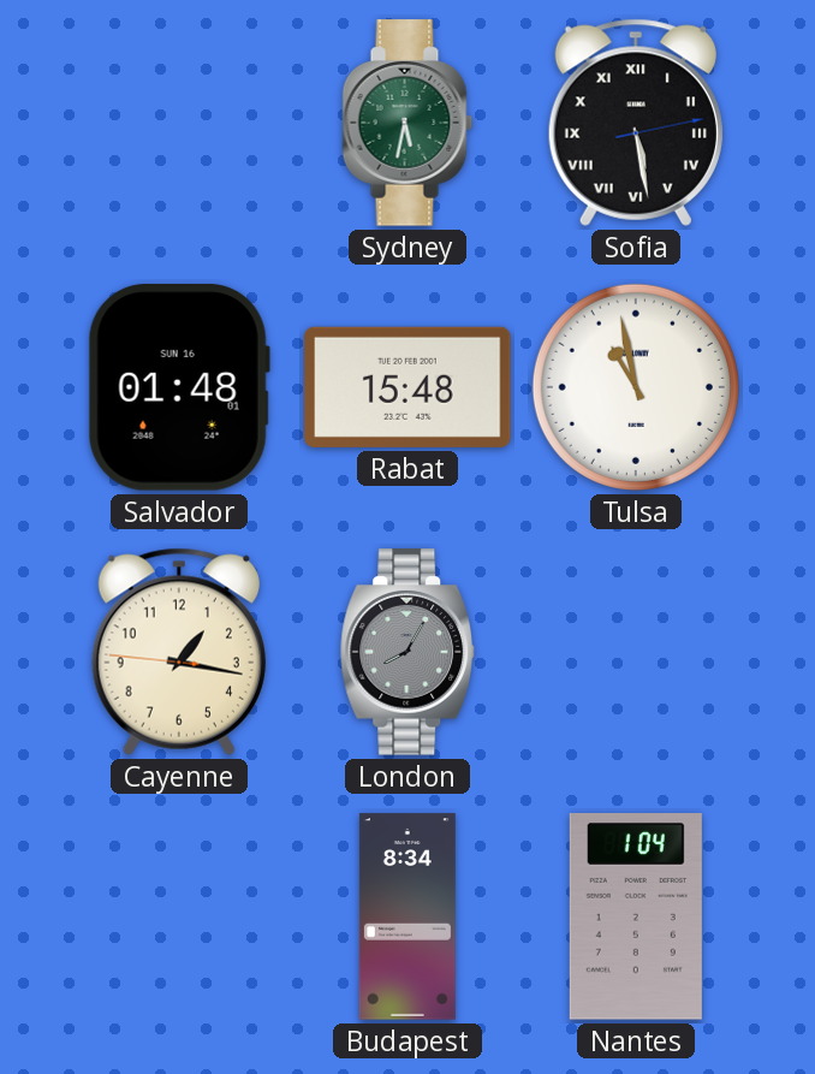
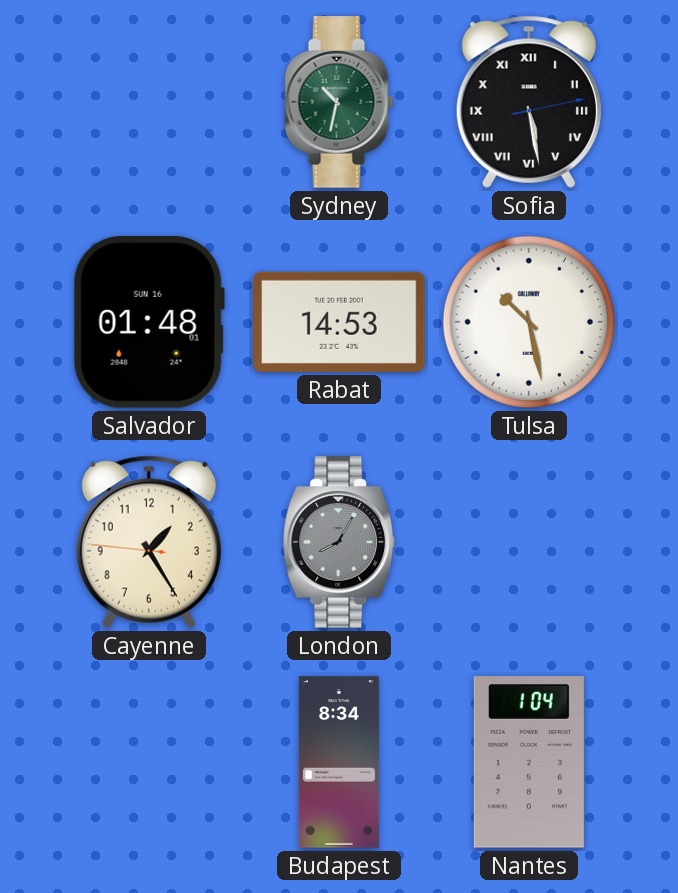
Sydney: 5:32 -> 10:32 (339, 102)
Rabat: 15:48 -> 14:53 (339, 322)
Tulsa: 10:58 -> 10:28 (529, 322)
Cayenne: 1:16 -> 1:24 (149, 542)
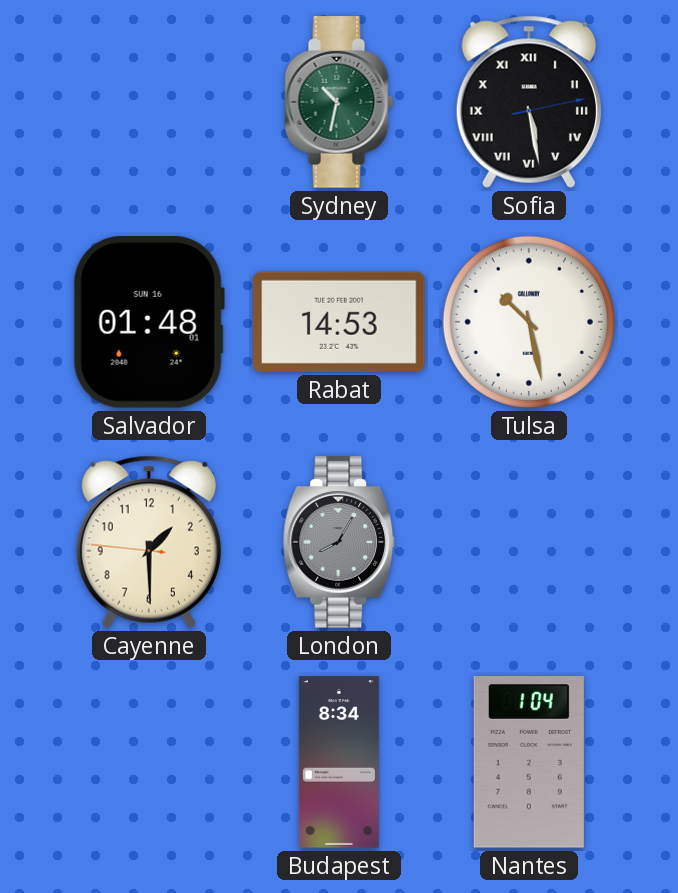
Cayenne: 1:24 -> 1:29 (149, 542)
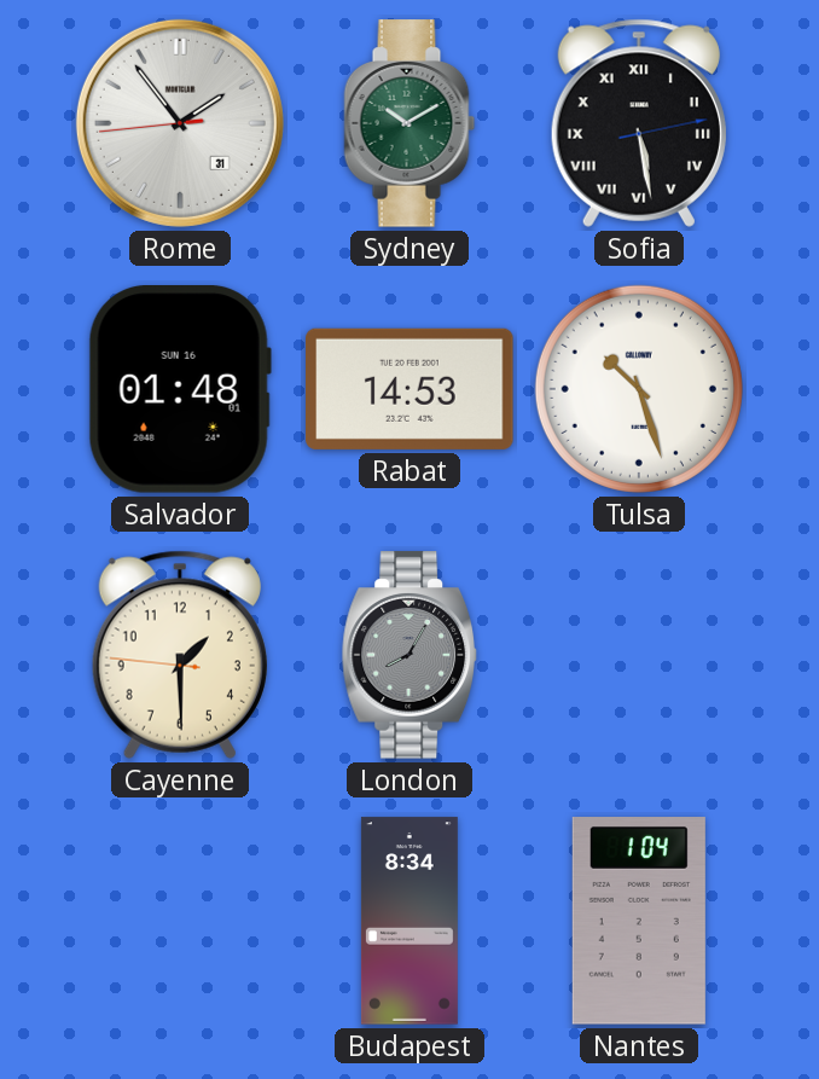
Rome: none -> 1:53 (180, 123)
Sydney: 10:32 -> 10:10 (409, 123)
Tulsa: 10:28 -> 10:27 (639, 389)
